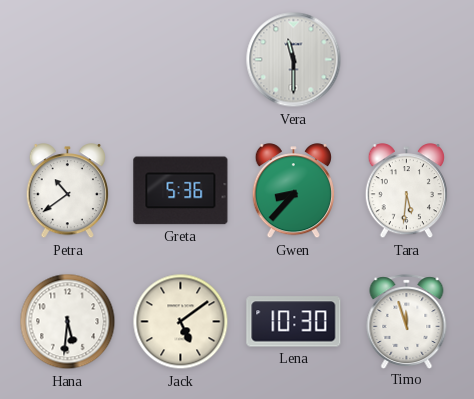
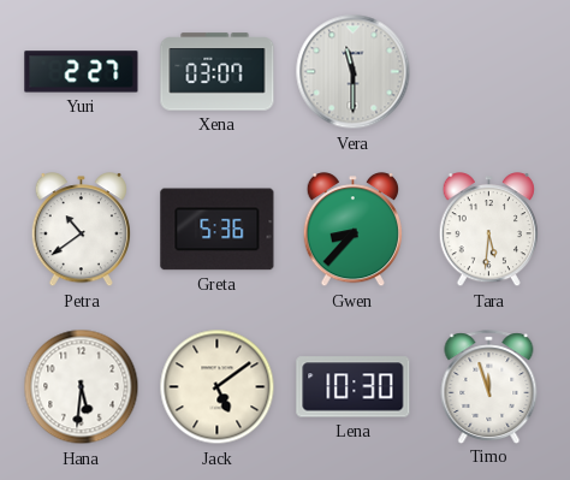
Yuri: none -> 2:27 (82, 72)
Xena: none -> 03:07 (218, 72)
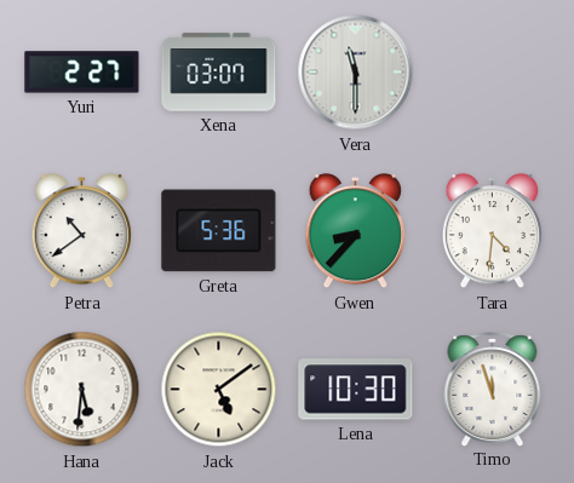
Tara: 5:31 -> 4:31 (492, 231)
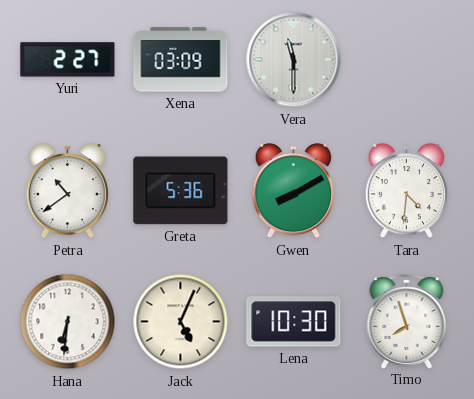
Xena: 03:07 -> 03:09 (181, 60)
Gwen: 8:37 -> 8:10 (293, 191)
Hana: 5:31 -> 6:31 (68, 322)
Jack: 5:09 -> 5:04 (181, 322)
Timo: 11:57 -> 7:57 (407, 321)
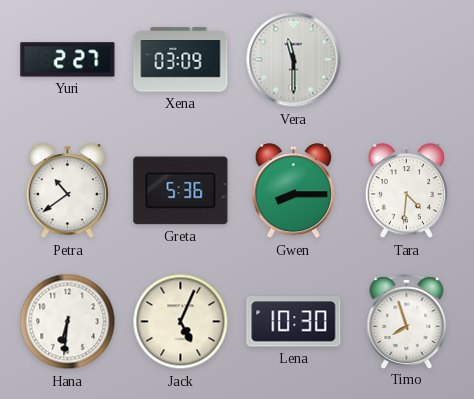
Gwen: 8:10 -> 8:15 (293, 191)
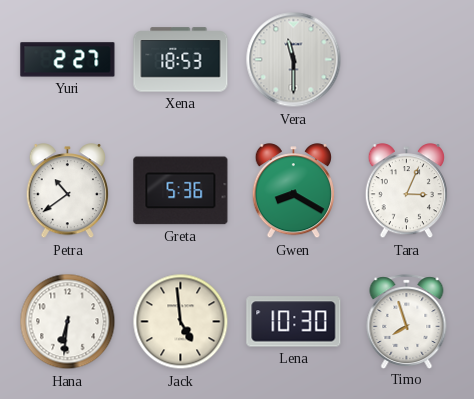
Xena: 03:09 -> 18:53 (181, 60)
Gwen: 8:15 -> 8:20 (293, 191)
Tara: 4:31 -> 3:04 (406, 191)
Jack: 5:04 -> 4:59 (181, 322)
